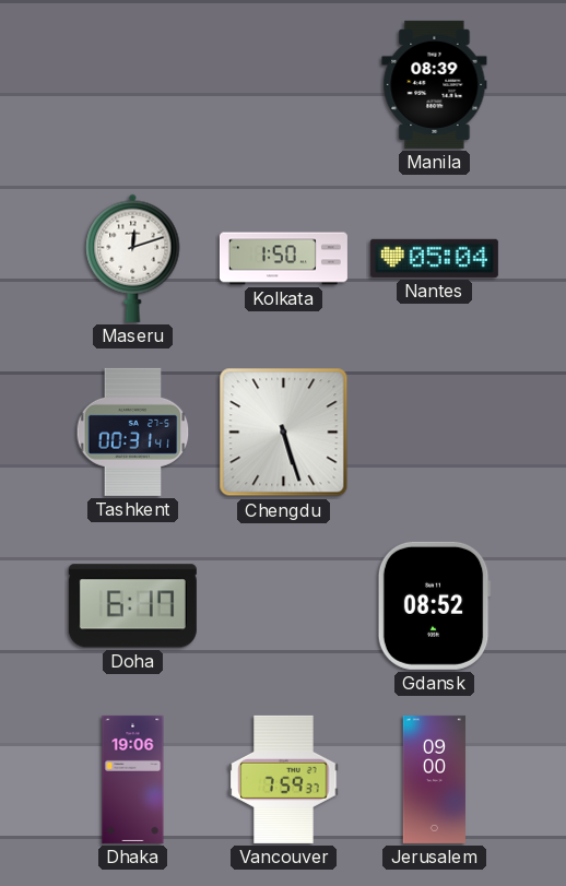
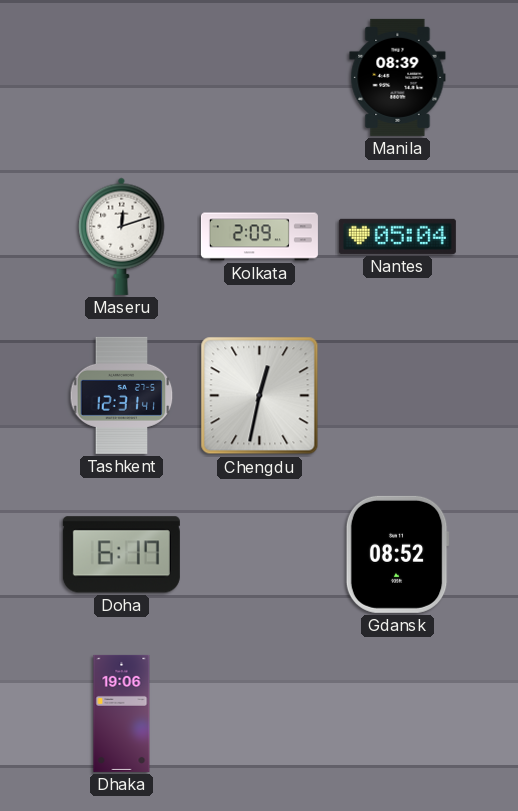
Kolkata: 1:50 -> 2:09 (259, 237)
Tashkent: 00:31 -> 12:31 (122, 395)
Chengdu: 5:27 -> 12:32 (260, 396)
Vancouver: 7:59 -> none (284, 779)
Jerusalem: 09:00 -> none (434, 779)
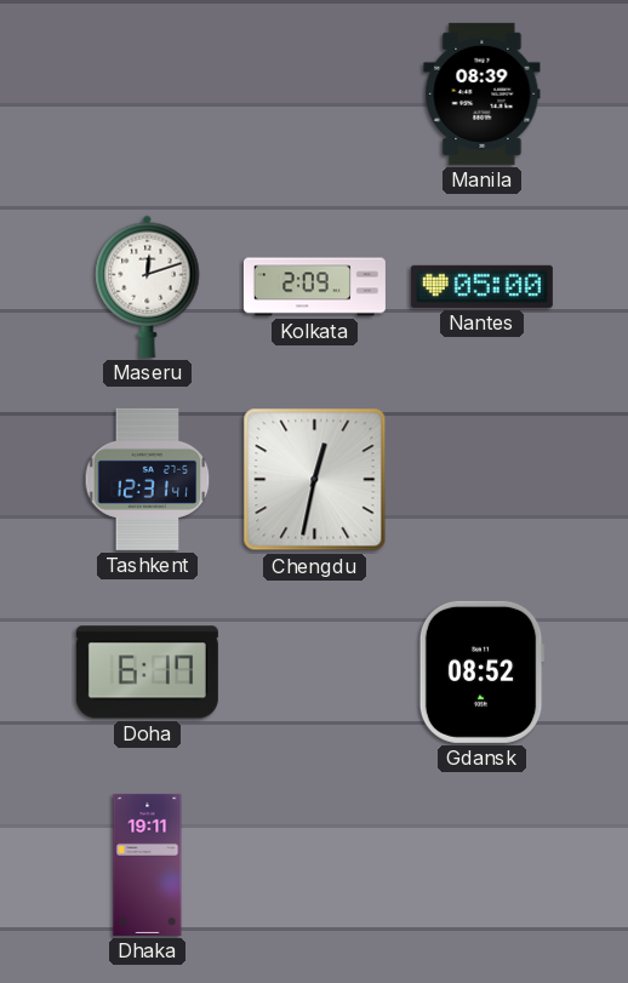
Nantes: 05:04 -> 05:00 (481, 286)
Dhaka: 19:06 -> 19:11 (148, 864)
